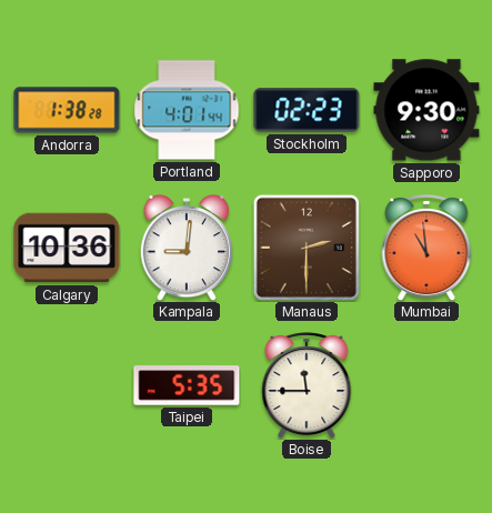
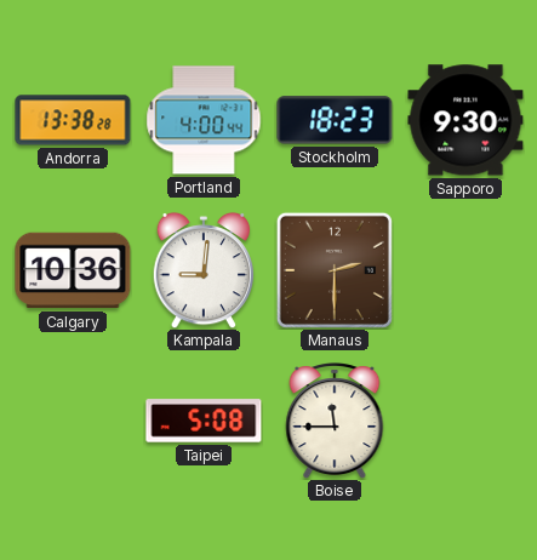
Andorra: 1:38 -> 13:38 (73, 120)
Portland: 4:01 -> 4:00 (204, 120)
Stockholm: 02:23 -> 18:23 (335, 120)
Mumbai: 10:59 -> none (426, 249)
Taipei: 5:35 -> 5:08 (204, 421)
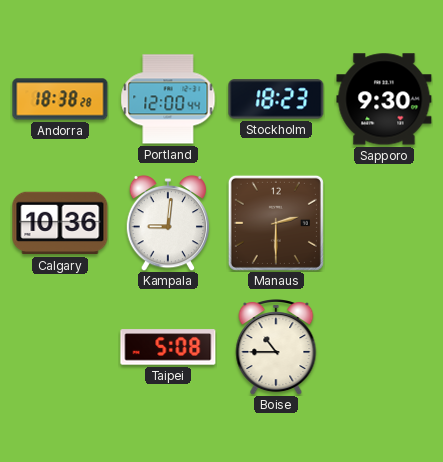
Andorra: 13:38 -> 18:38 (60, 99)
Portland: 4:00 -> 12:00 (168, 99)
Boise: 11:45 -> 10:45 (276, 348)
